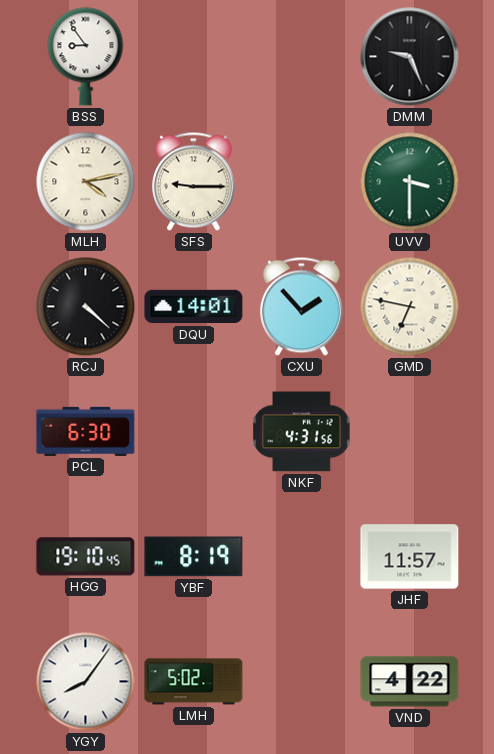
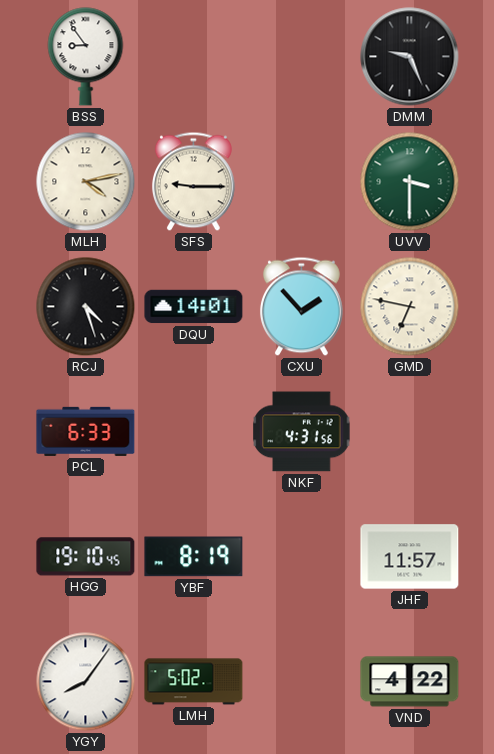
RCJ: 4:22 -> 4:27 (86, 307)
PCL: 6:30 -> 6:33 (86, 431)
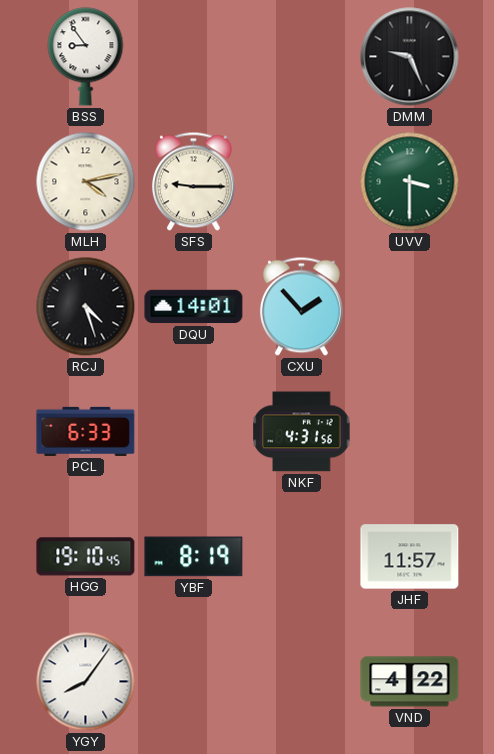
GMD: 6:47 -> none (410, 307)
LMH: 5:02 -> none (194, 682)
